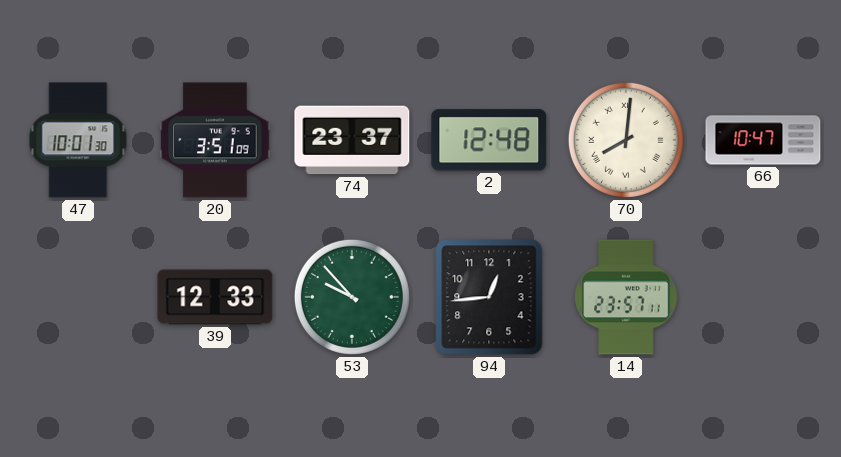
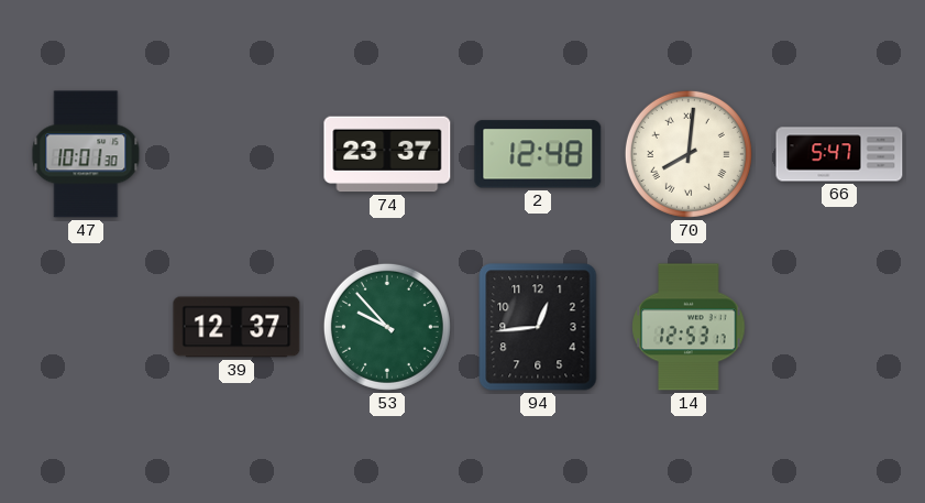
20: 3:51 -> none (215, 140)
66: 10:47 -> 5:47 (839, 154)
39: 12:33 -> 12:37 (236, 327)
14: 23:57 -> 12:53 (689, 327)
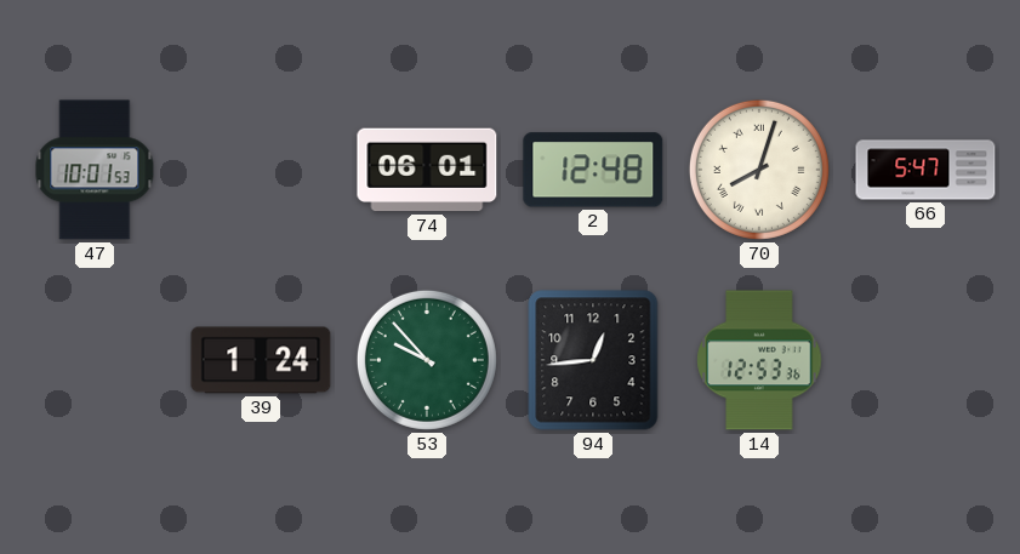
47: 10:01:30 -> 10:01:53 (95, 170)
74: 23:37 -> 06:01 (427, 170)
70: 8:01 -> 8:03 (759, 170)
39: 12:37 -> 1:24 (261, 360)
14: 12:53:17 -> 12:53:36 (759, 360)
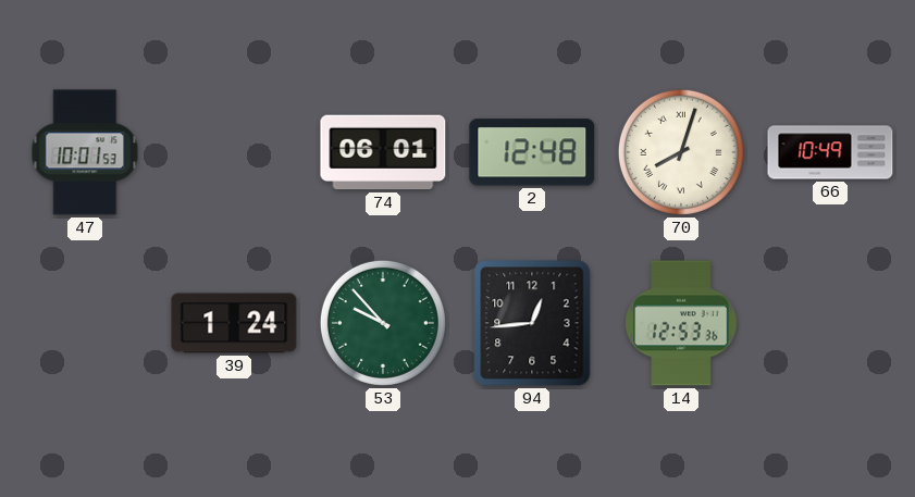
66: 5:47 -> 10:49 (830, 152)
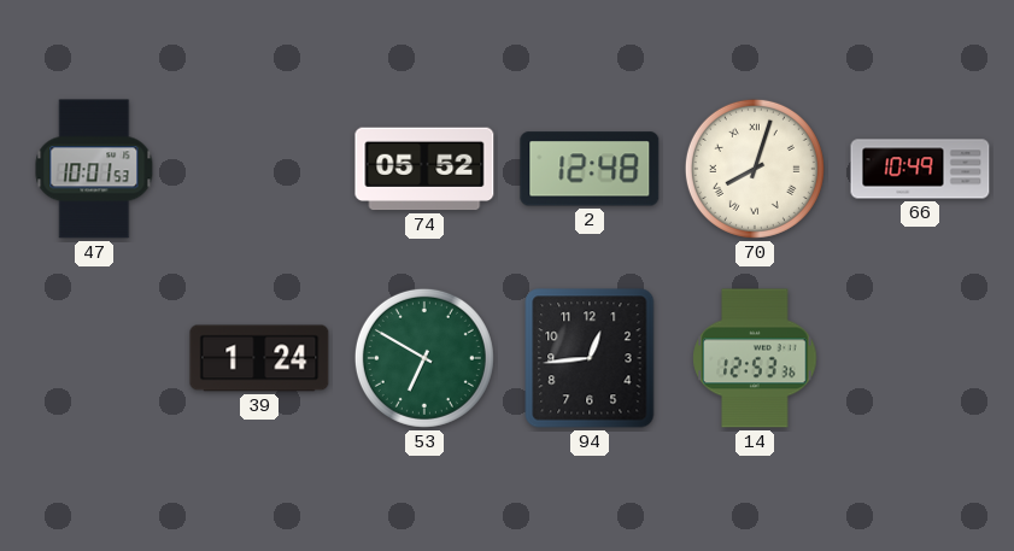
74: 06:01 -> 05:52 (424, 169)
53: 9:53 -> 6:50 (424, 358)
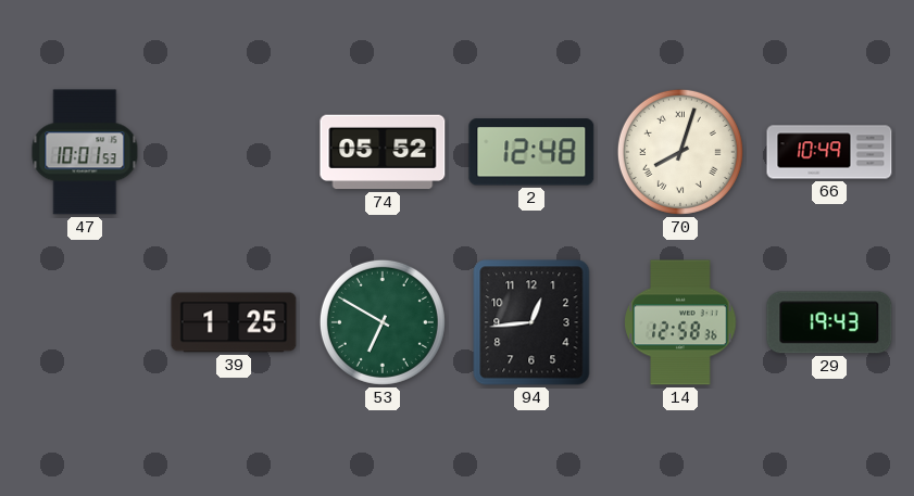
39: 1:24 -> 1:25 (234, 322)
14: 12:53 -> 12:58 (680, 322)
29: none -> 19:43 (829, 322)
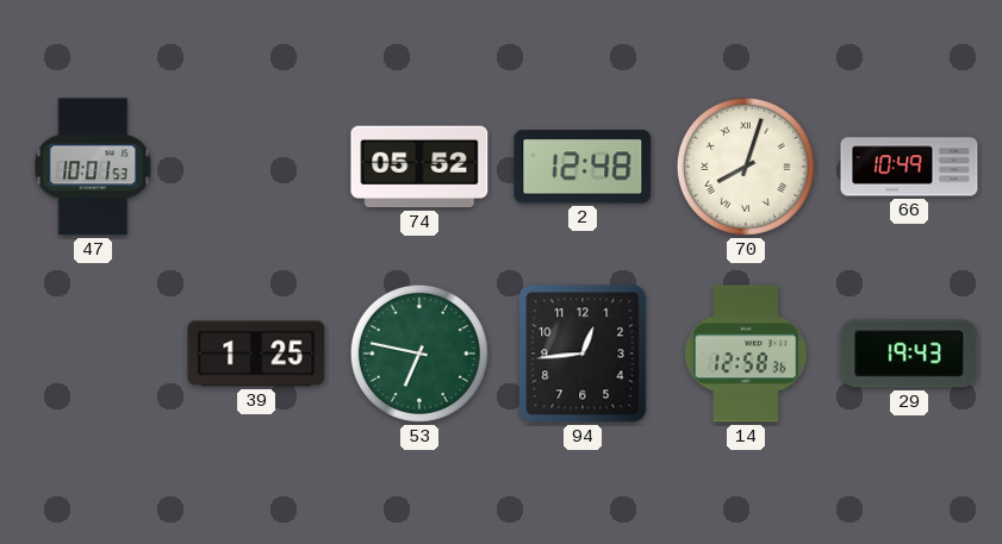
53: 6:50 -> 6:47 (419, 354)
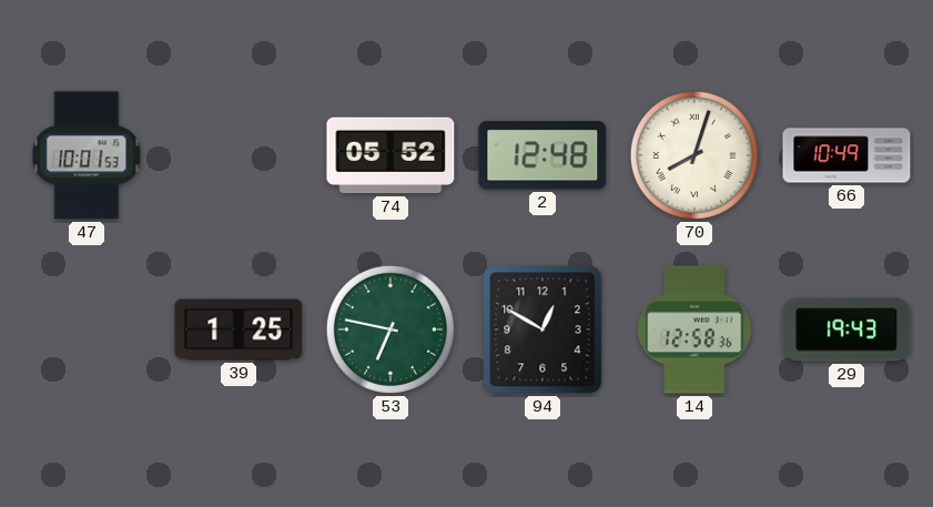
94: 12:44 -> 12:50 (542, 329)
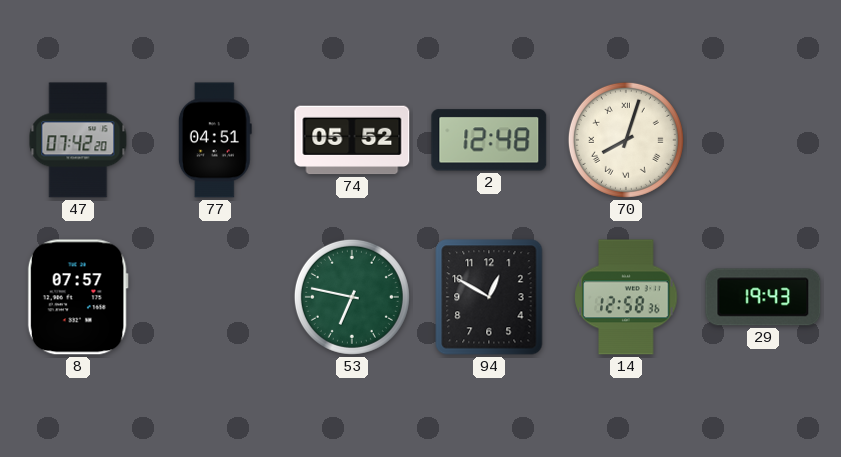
47: 10:01 -> 07:42 (78, 140)
77: none -> 04:51 (215, 140)
66: 10:49 -> none (846, 155)
8: none -> 07:57 (78, 297)
39: 1:25 -> none (239, 329)
